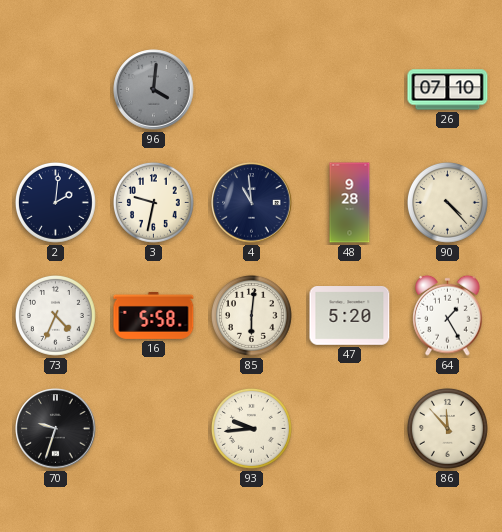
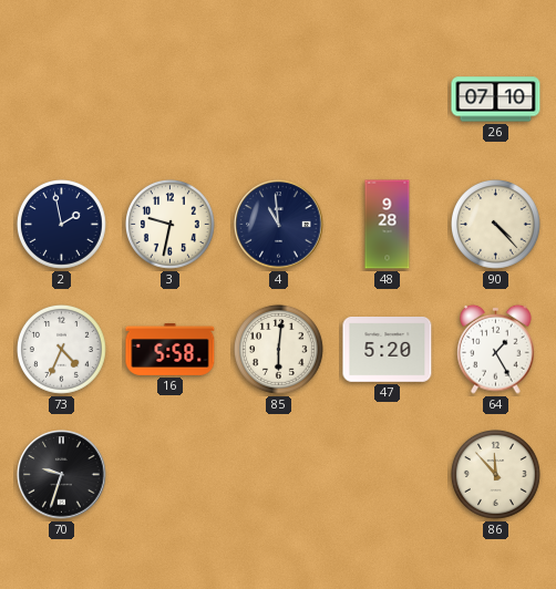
96: 4:01 -> none (154, 90)
2: 2:01 -> 1:58 (62, 225)
93: 9:44 -> none (252, 429)
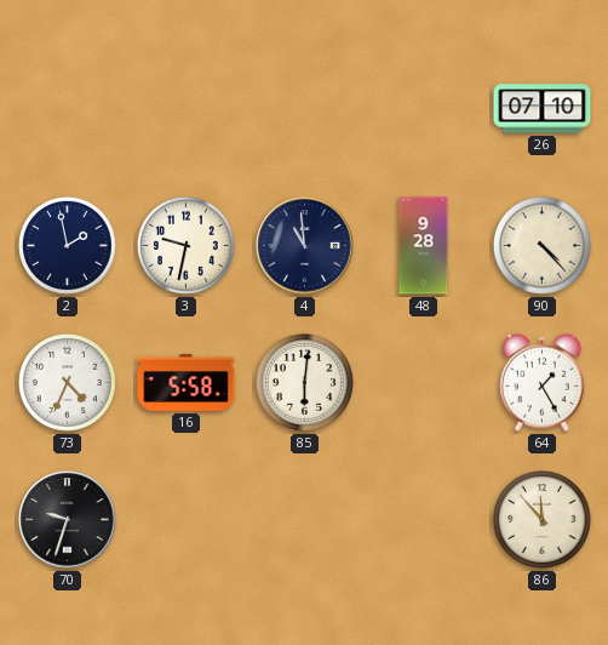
47: 5:20 -> none (388, 350)
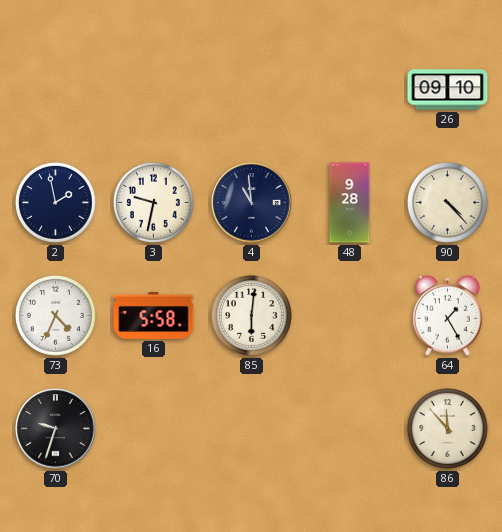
26: 07:10 -> 09:10 (448, 90)
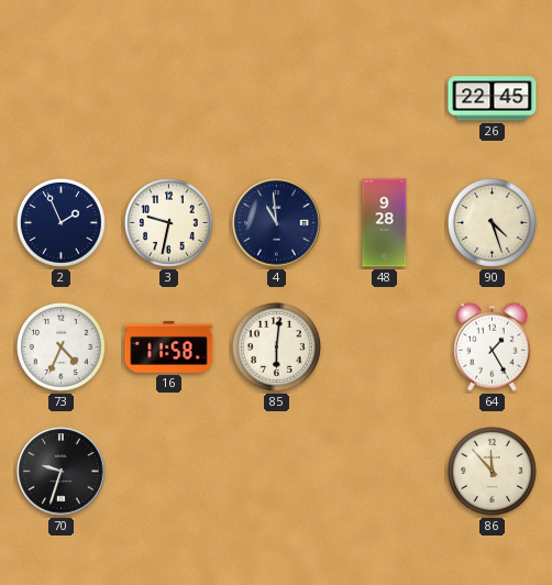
26: 09:10 -> 22:45 (493, 99)
2: 1:58 -> 1:56 (62, 223)
90: 4:23 -> 4:27 (493, 223)
16: 5:58 -> 11:58 (169, 346)
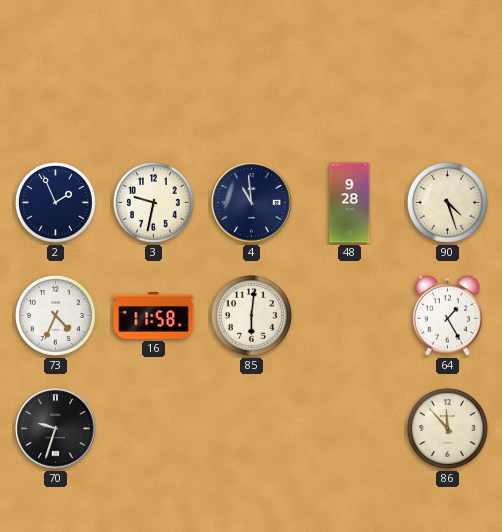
26: 22:45 -> none (493, 99)
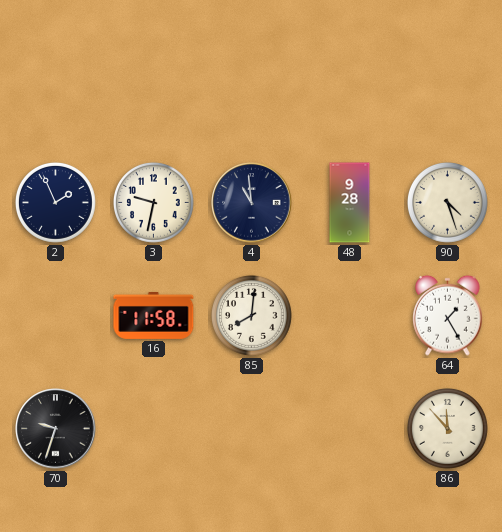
73: 4:34 -> none (56, 316)
85: 6:01 -> 8:01 (252, 316)
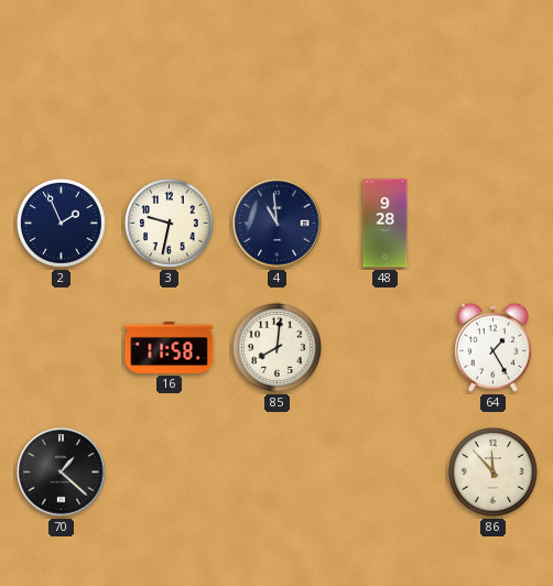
90: 4:27 -> none (448, 203)
70: 9:33 -> 1:22 (62, 473)
